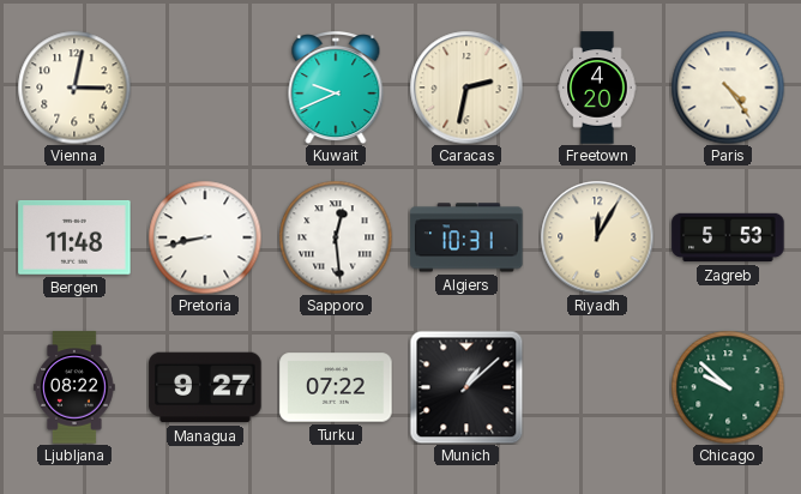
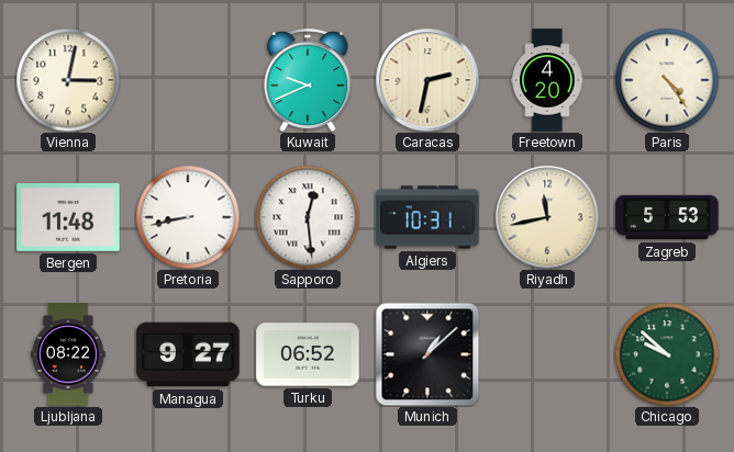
Riyadh: 12:05 -> 11:43 (547, 217)
Turku: 07:22 -> 06:52 (308, 354)
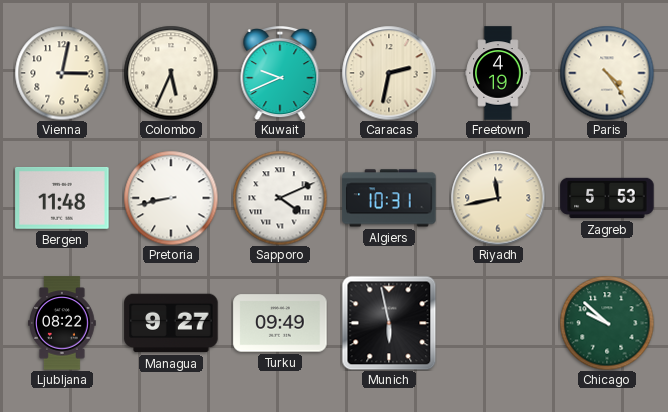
Colombo: none -> 5:34 (171, 73)
Freetown: 4:20 -> 4:19 (498, 73)
Sapporo: 12:29 -> 4:11 (280, 198)
Turku: 06:52 -> 09:49 (280, 323)
Munich: 1:08 -> 5:58 (389, 323)
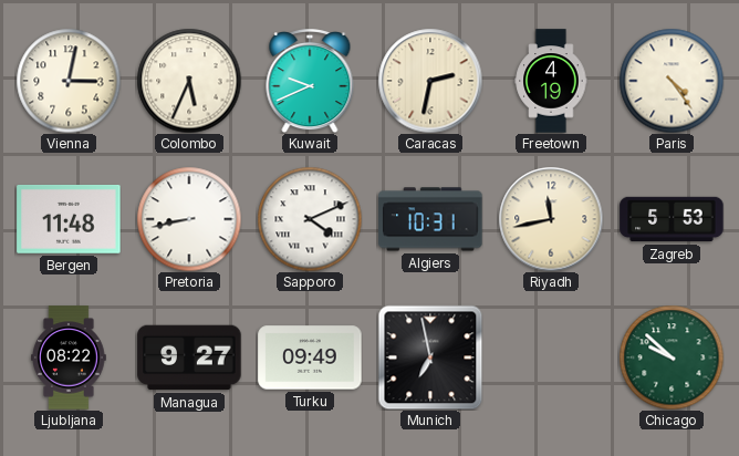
Munich: 5:58 -> 6:58 (430, 357)
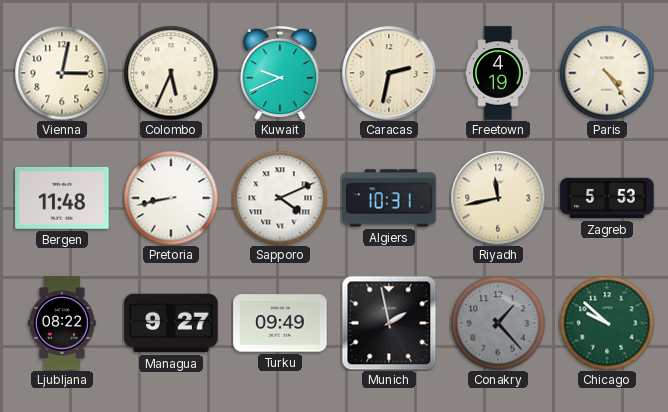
Munich: 6:58 -> 1:58 (389, 323)
Conakry: none -> 1:23 (498, 323)
